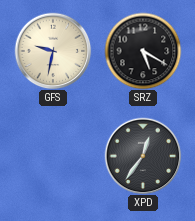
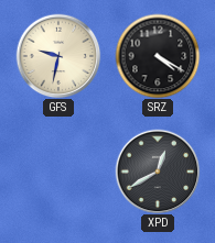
SRZ: 5:20 -> 4:20 (158, 56)
XPD: 12:36 -> 12:40 (158, 172)
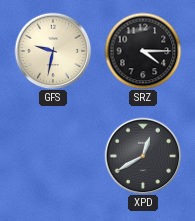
SRZ: 4:20 -> 4:15 (143, 51)
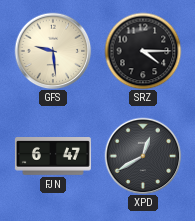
GFS: 9:32 -> 9:29 (53, 51)
FJN: none -> 6:47 (53, 156)
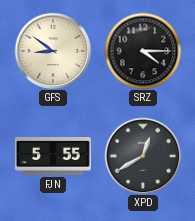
GFS: 9:29 -> 8:51 (53, 51)
FJN: 6:47 -> 5:55 (53, 156)
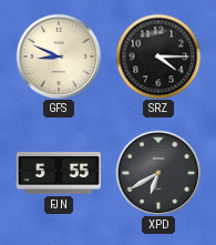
GFS: 8:51 -> 8:49 (59, 57)
XPD: 12:40 -> 6:40 (158, 173)
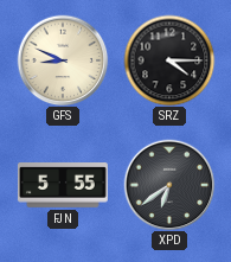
XPD: 6:40 -> 6:39 (169, 185)
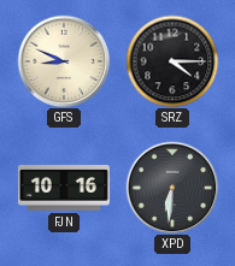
FJN: 5:55 -> 10:16 (64, 188)
XPD: 6:39 -> 6:31 (172, 188)
